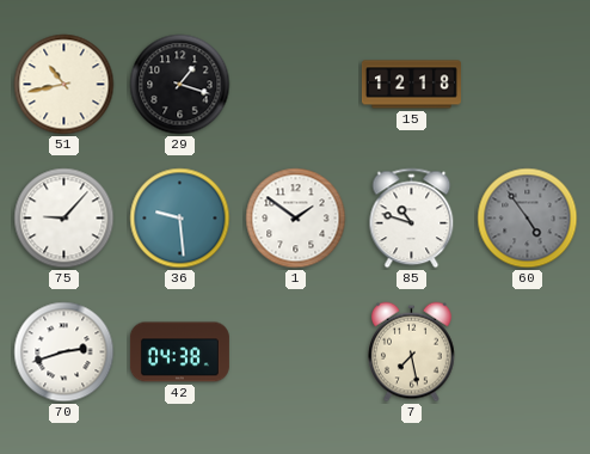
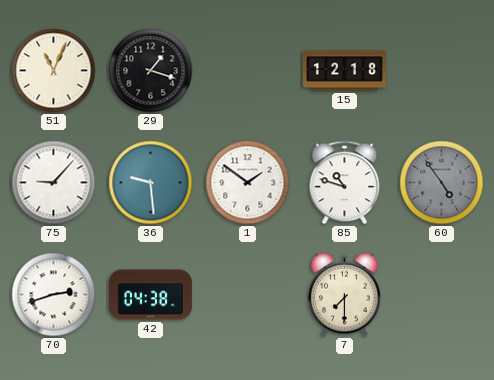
51: 10:43 -> 11:04 (54, 71)
7: 7:28 -> 7:30 (345, 295)
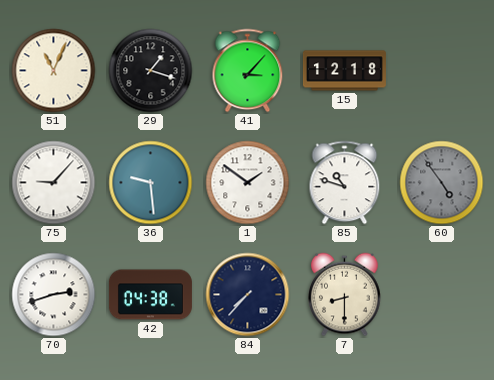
41: none -> 3:07 (248, 71)
84: none -> 7:37 (248, 295)
7: 7:30 -> 8:30 (345, 295)
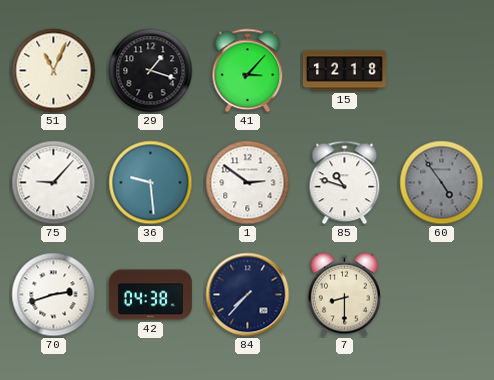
1: 1:51 -> 2:51 (248, 183)
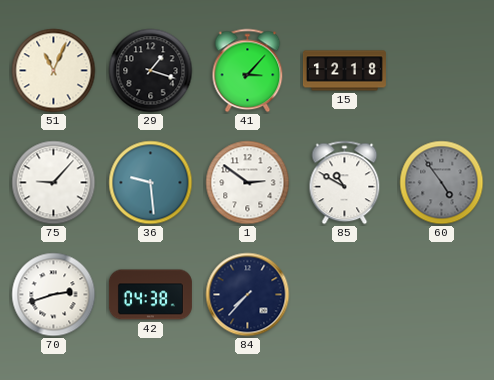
85: 10:48 -> 10:50 (345, 183)
7: 8:30 -> none (345, 295)
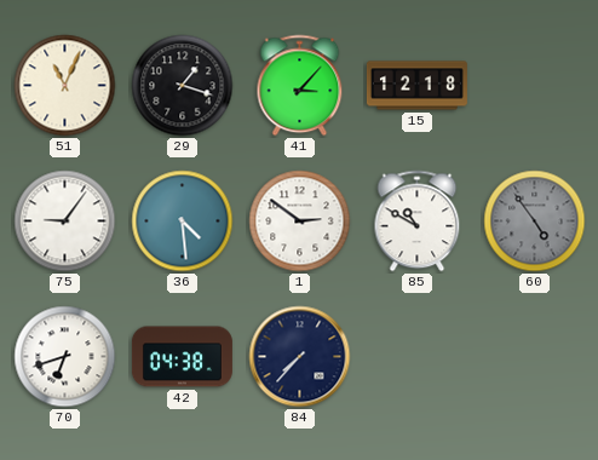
75: 9:07 -> 9:06 (65, 222)
36: 9:29 -> 4:29 (183, 222)
70: 2:42 -> 6:42 (65, 357)
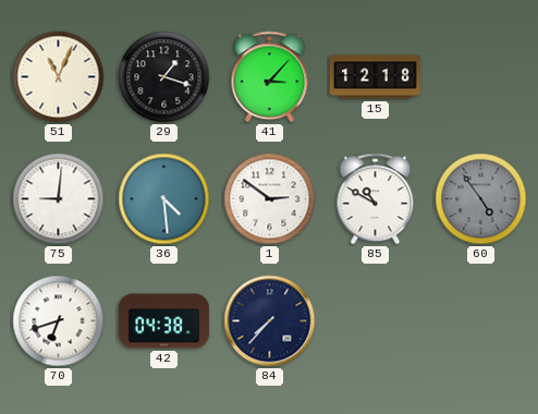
75: 9:06 -> 9:01 (59, 199)
